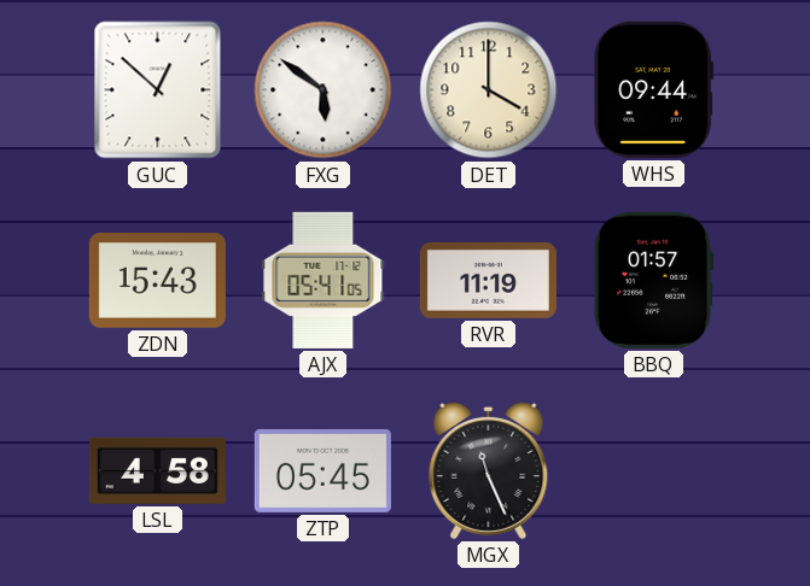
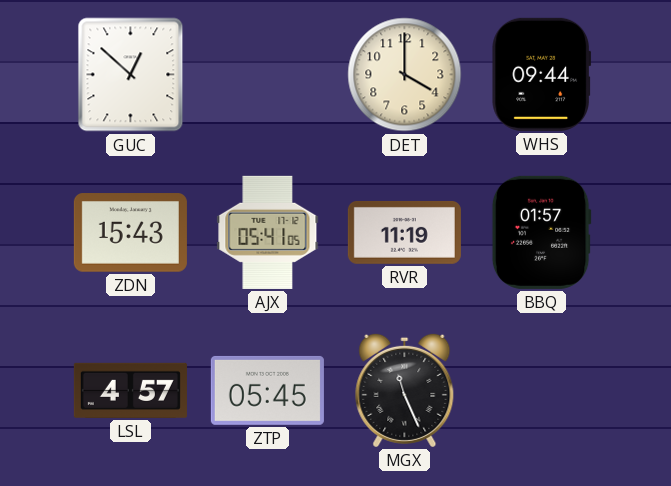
FXG: 5:51 -> none (324, 90)
LSL: 4:58 -> 4:57 (130, 390)
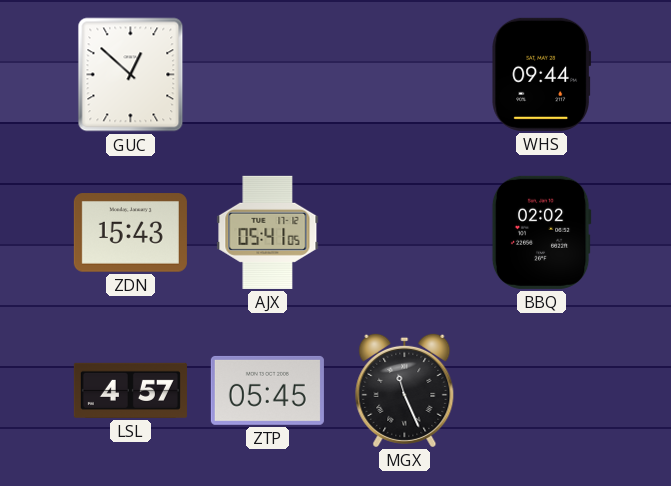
DET: 4:00 -> none (405, 75)
RVR: 11:19 -> none (404, 232)
BBQ: 01:57 -> 02:02 (541, 232)
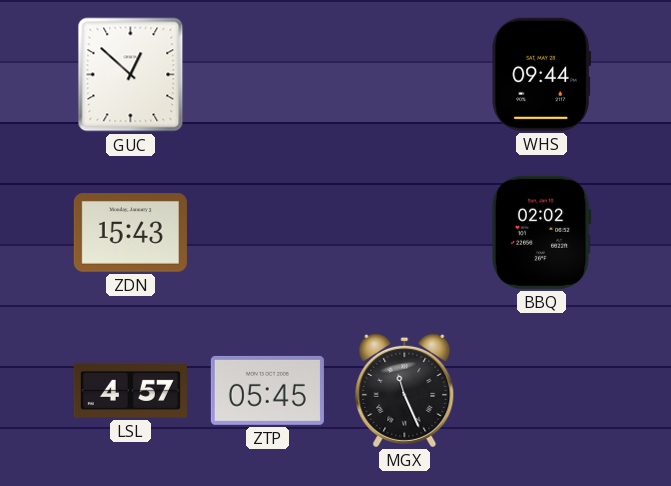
AJX: 05:41 -> none (268, 232)
